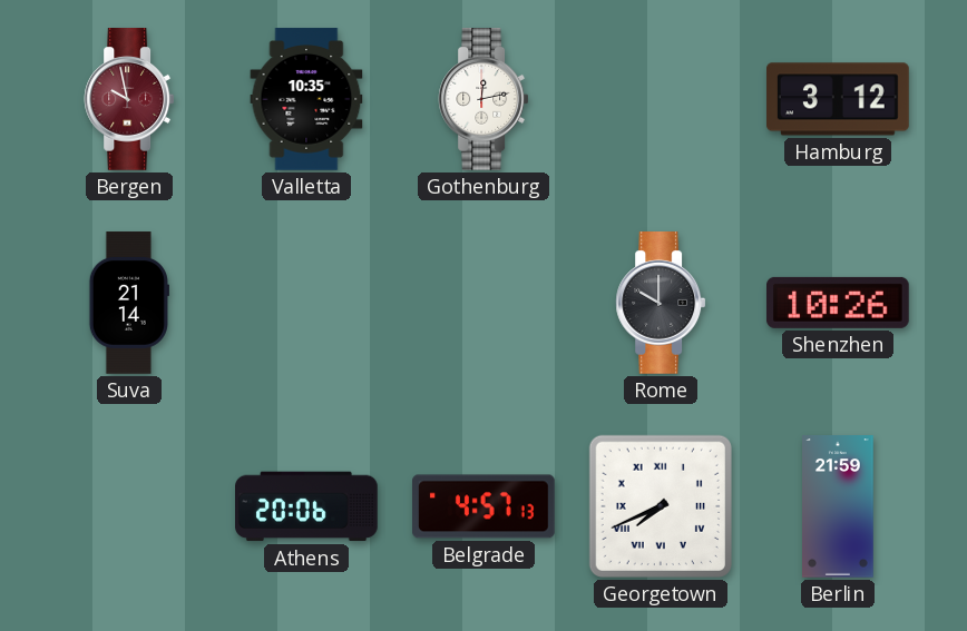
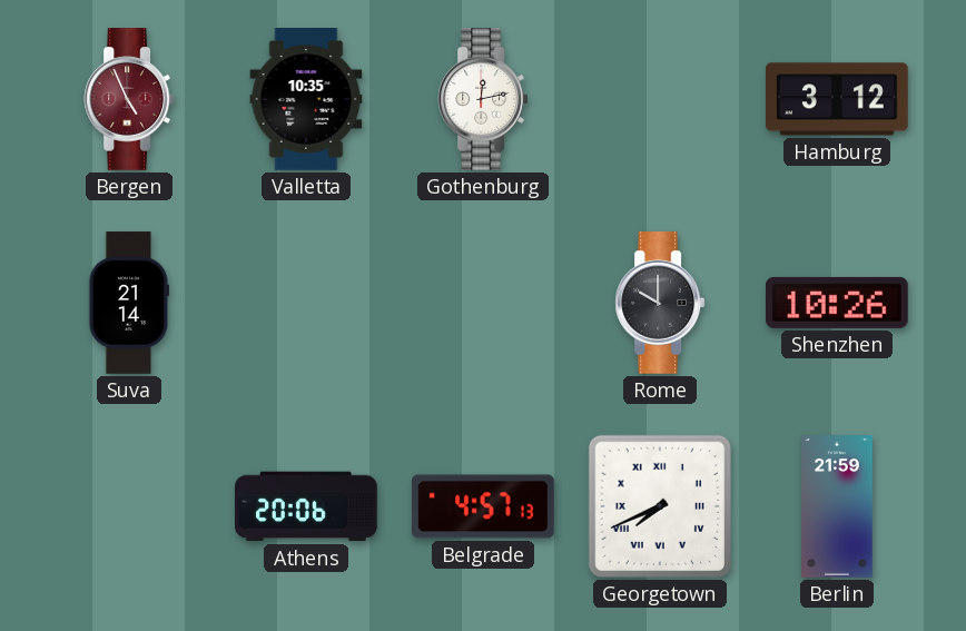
Bergen: 9:58 -> 4:56 (129, 100)
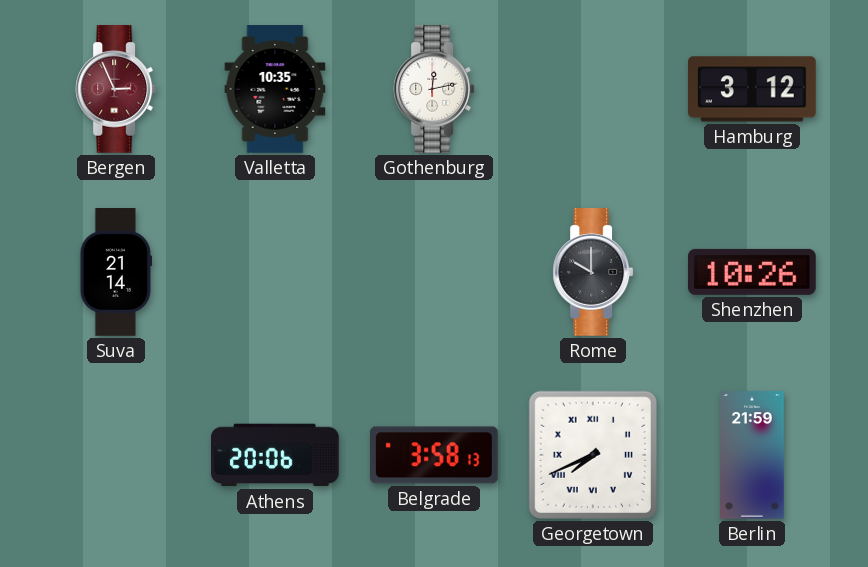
Bergen: 4:56 -> 2:56 (116, 90)
Belgrade: 4:57 -> 3:58 (435, 455)
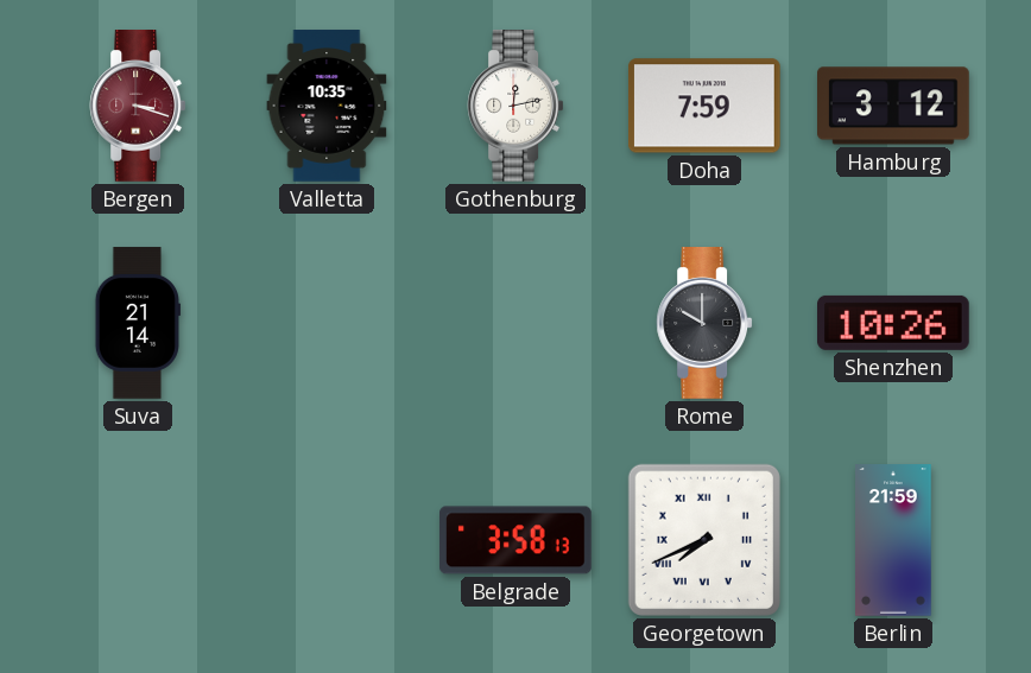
Bergen: 2:56 -> 3:18 (138, 107)
Doha: none -> 7:59 (704, 106)
Athens: 20:06 -> none (276, 455)
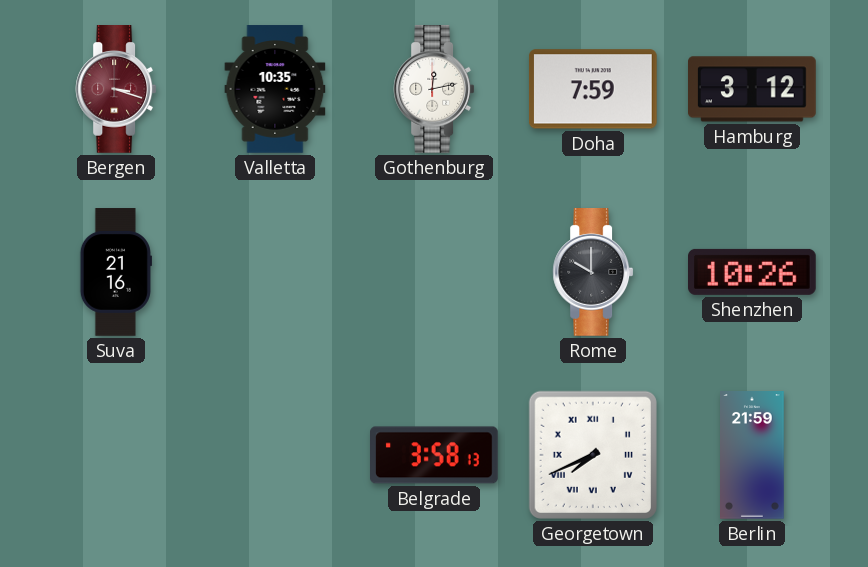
Suva: 21:14 -> 21:16 (116, 272)
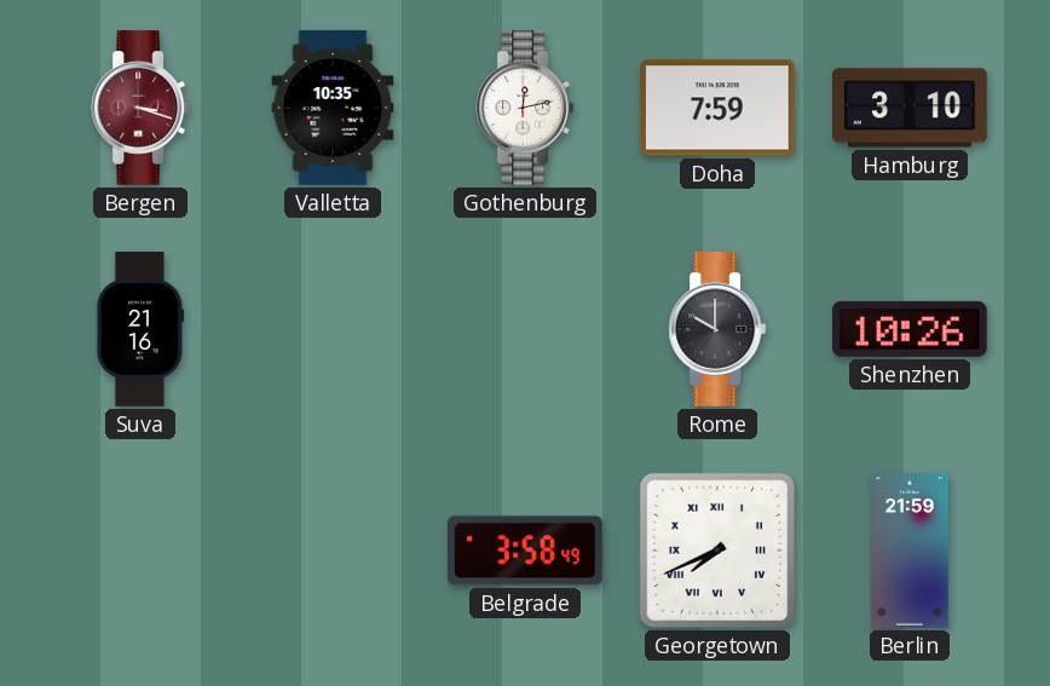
Hamburg: 3:12 -> 3:10 (911, 108)
Belgrade: 3:58:13 -> 3:58:49 (526, 550)
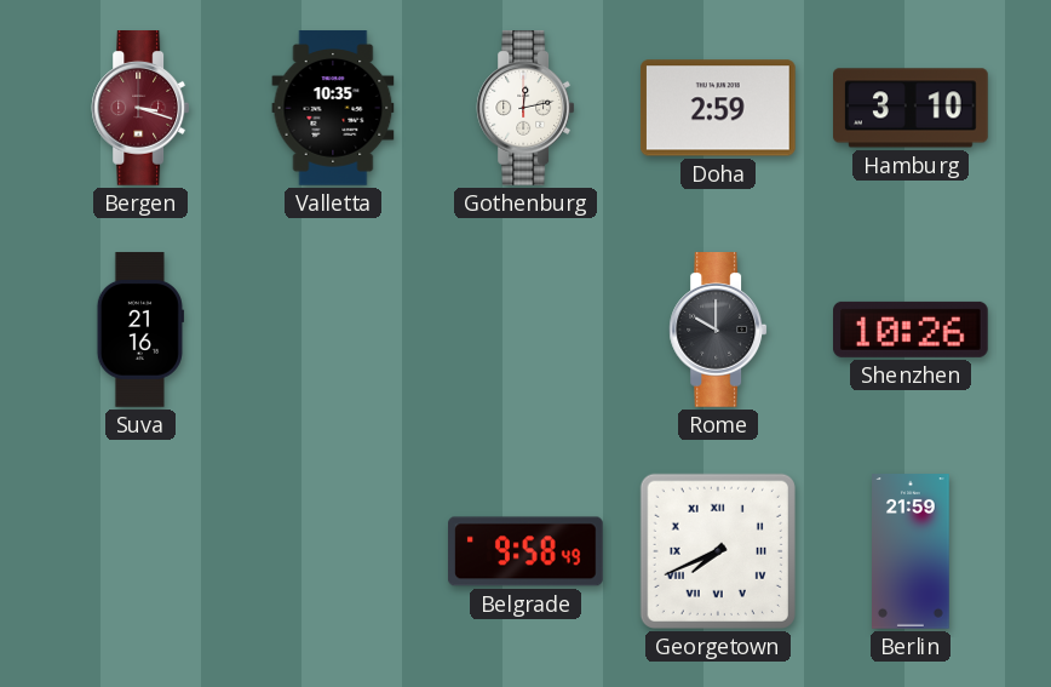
Doha: 7:59 -> 2:59 (718, 108)
Belgrade: 3:58 -> 9:58 (527, 551)
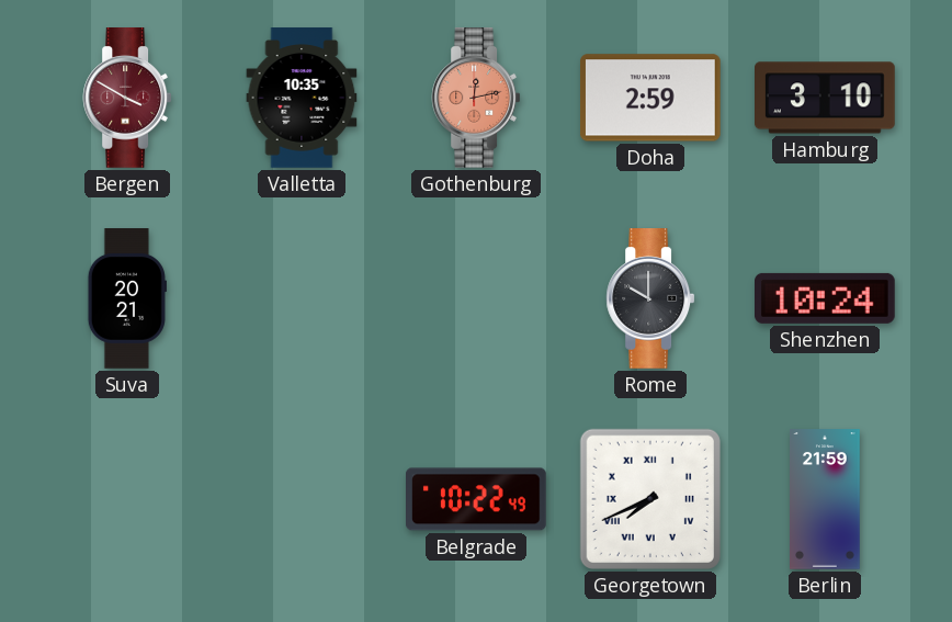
Bergen: 3:18 -> 3:50 (127, 99)
Gothenburg dial: white -> salmon (476, 99)
Suva: 21:16 -> 20:21 (127, 298)
Shenzhen: 10:26 -> 10:24 (826, 298)
Belgrade: 9:58 -> 10:22 (477, 499)
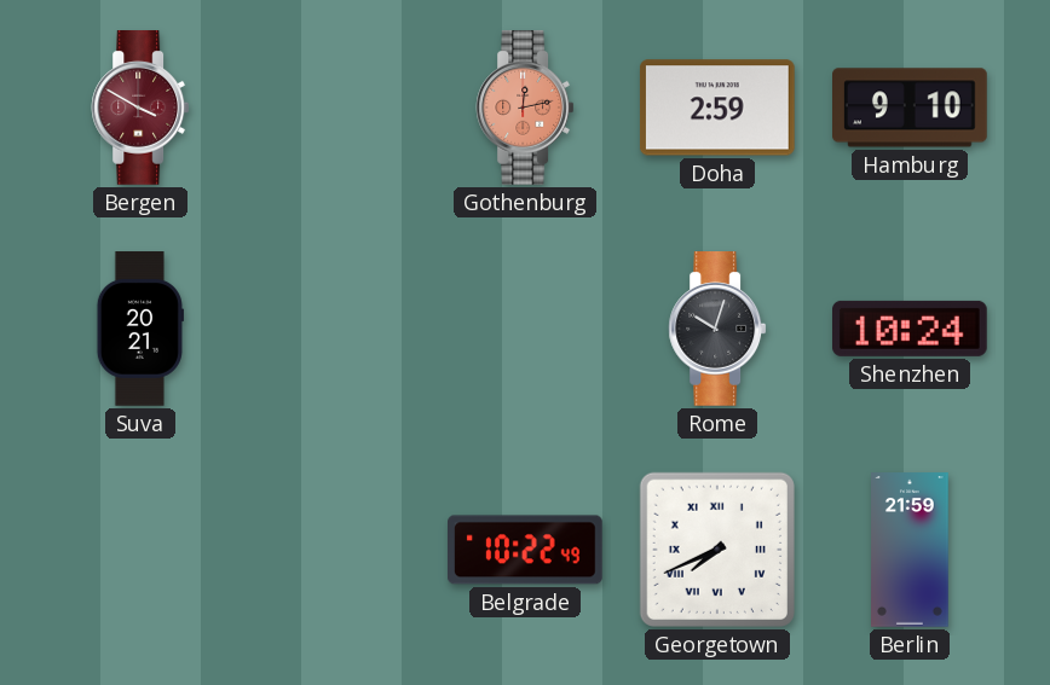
Valletta: 10:35 -> none (302, 98)
Hamburg: 3:10 -> 9:10 (911, 108)
Rome: 10:00 -> 10:03 (717, 330)
